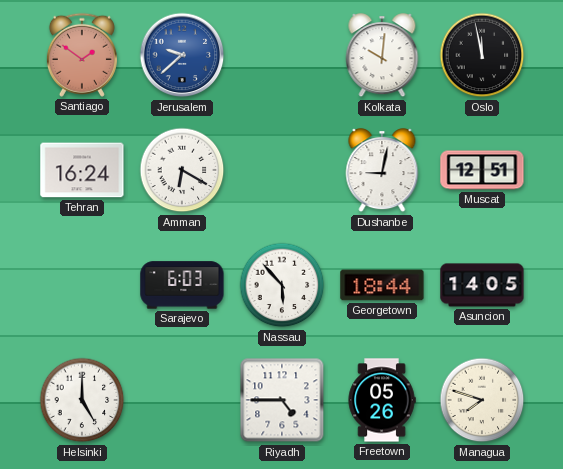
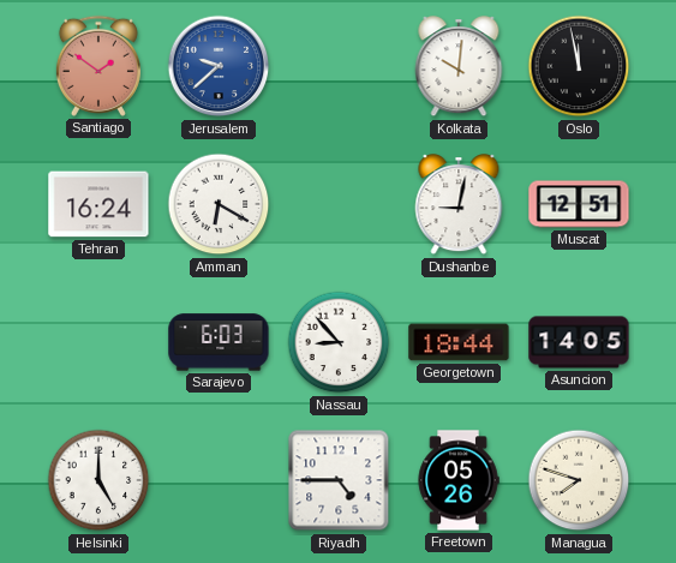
Nassau: 5:53 -> 8:53 (339, 342)
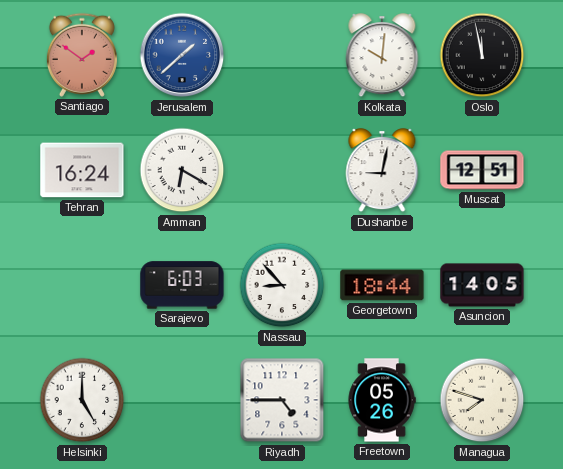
Jerusalem: 9:38 -> 1:38 (182, 55)
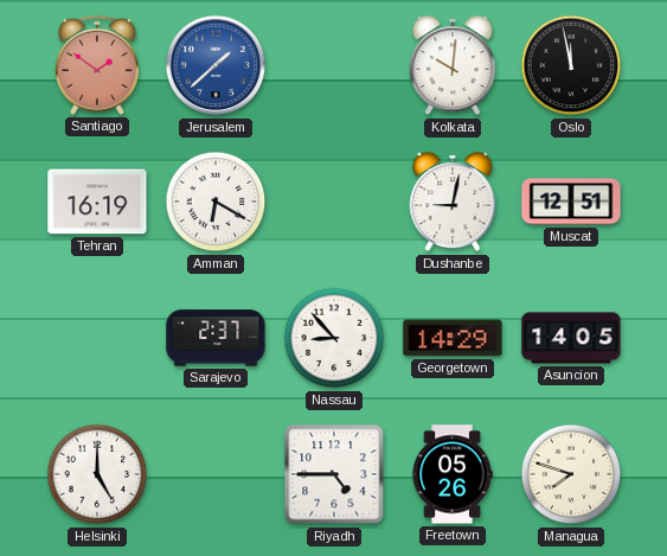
Tehran: 16:24 -> 16:19 (97, 202)
Sarajevo: 6:03 -> 2:37 (216, 338)
Georgetown: 18:44 -> 14:29 (453, 338)
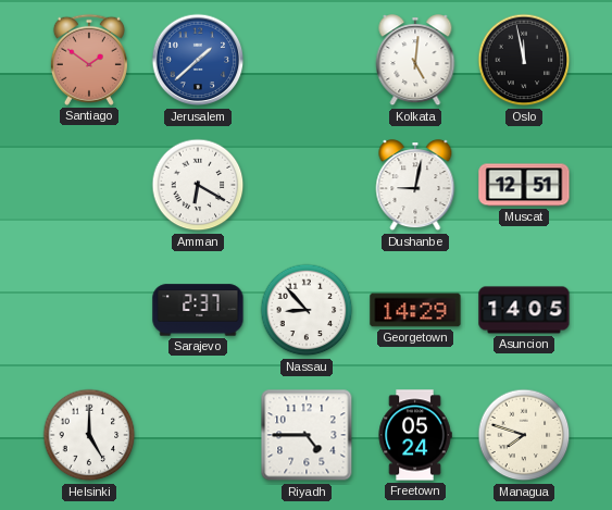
Kolkata: 10:01 -> 5:01 (415, 61)
Tehran: 16:19 -> none (97, 202)
Freetown: 05:26 -> 05:24 (415, 435)
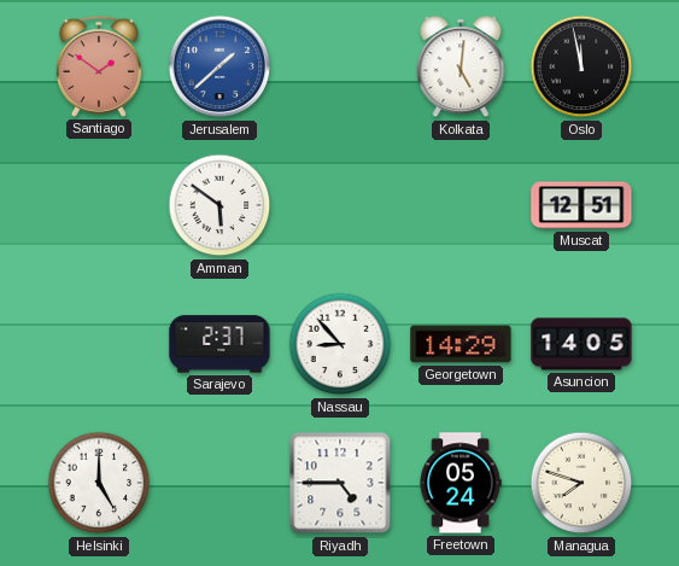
Amman: 6:20 -> 5:51 (219, 205)
Dushanbe: 9:02 -> none (415, 186)
